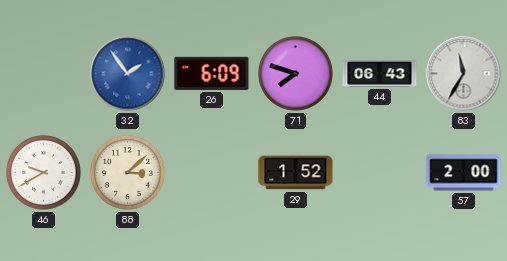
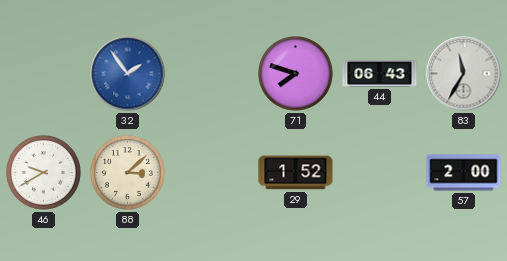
26: 6:09 -> none (212, 73)
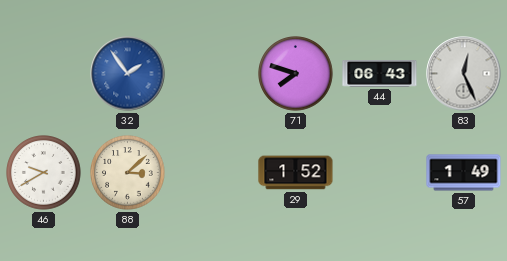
83: 11:35 -> 12:26 (464, 74)
57: 2:00 -> 1:49 (464, 173)
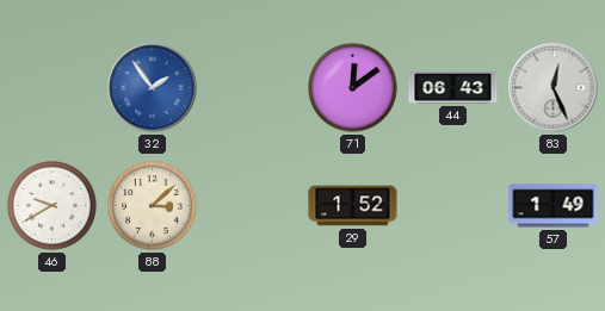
71: 7:48 -> 12:09 (353, 88)
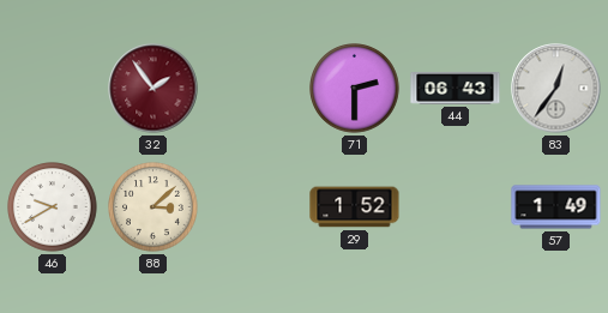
32 dial: blue -> burgundy (153, 89)
71: 12:09 -> 2:30 (355, 89)
83: 12:26 -> 12:36 (556, 89)
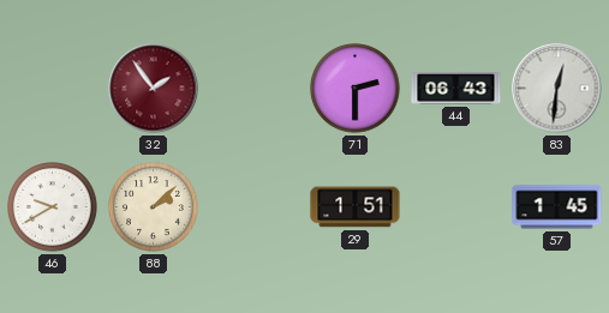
83: 12:36 -> 12:31 (557, 89)
88: 3:08 -> 2:08 (154, 207)
29: 1:52 -> 1:51 (356, 207)
57: 1:49 -> 1:45 (557, 207)
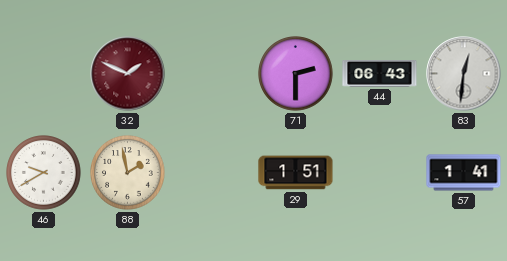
32: 1:54 -> 1:49 (128, 74)
88: 2:08 -> 1:58 (128, 173)
57: 1:45 -> 1:41 (464, 173)
